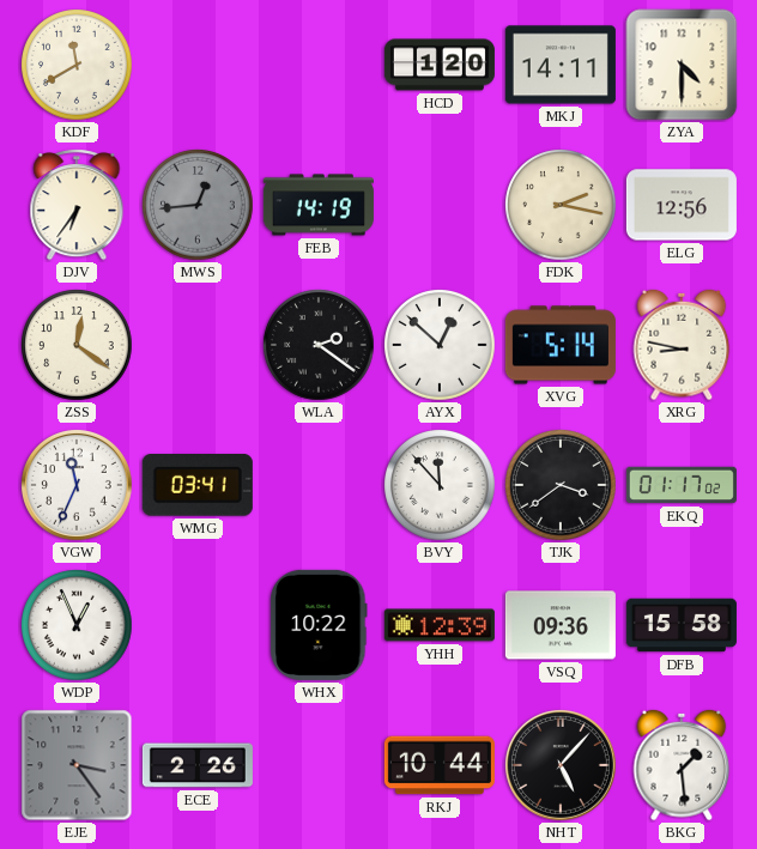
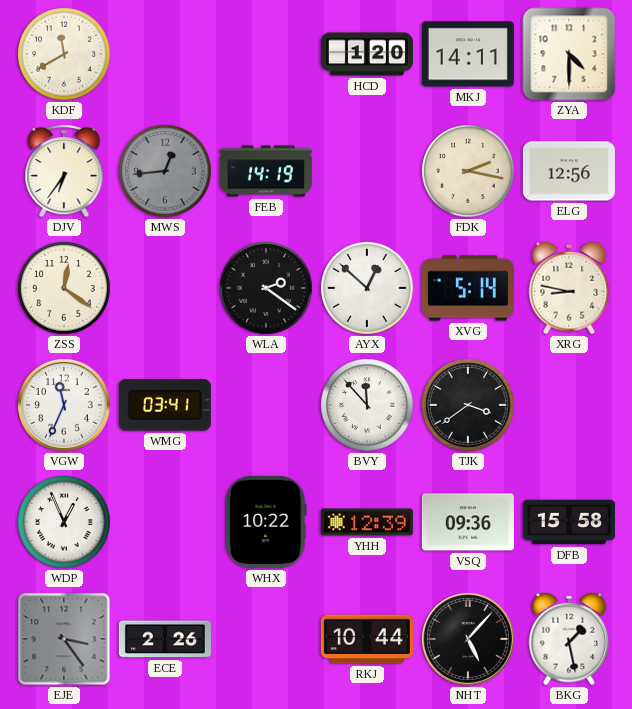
EKQ: 01:17 -> none (682, 485)
BKG: 1:29 -> 1:28 (569, 639)
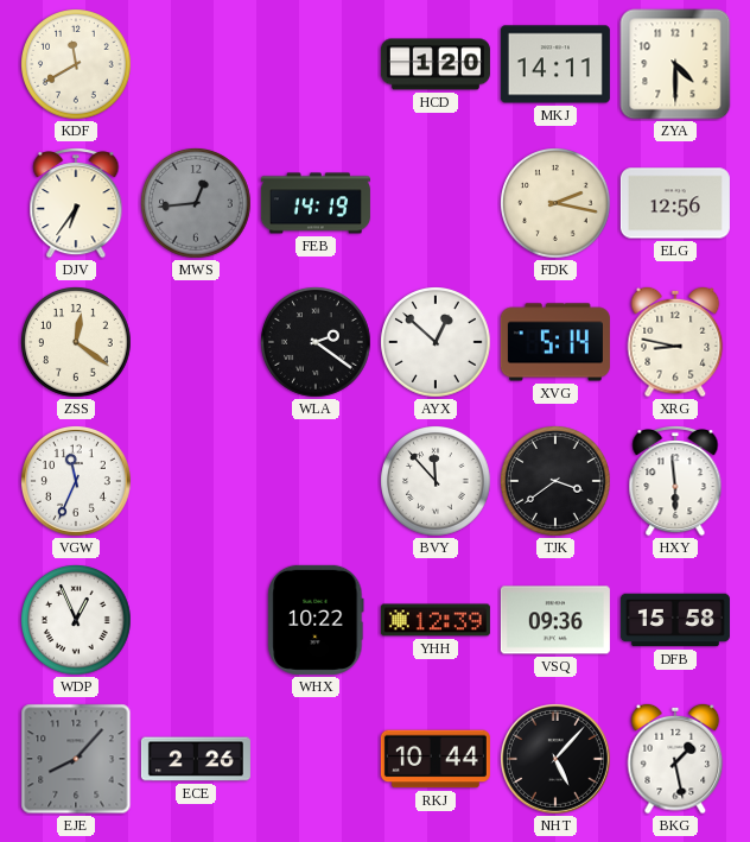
WMG: 03:41 -> none (165, 406)
HXY: none -> 5:59 (675, 482)
EJE: 3:24 -> 8:07 (76, 759)
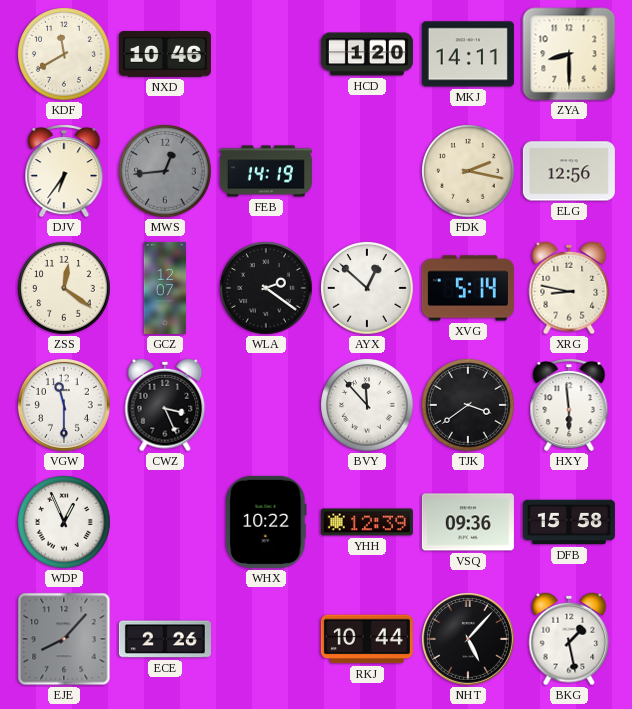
NXD: none -> 10:46 (165, 54)
ZYA: 4:30 -> 8:30 (569, 54)
GCZ: none -> 12:07 (165, 288)
VGW: 11:34 -> 11:30 (64, 405)
CWZ: none -> 3:26 (165, 405)
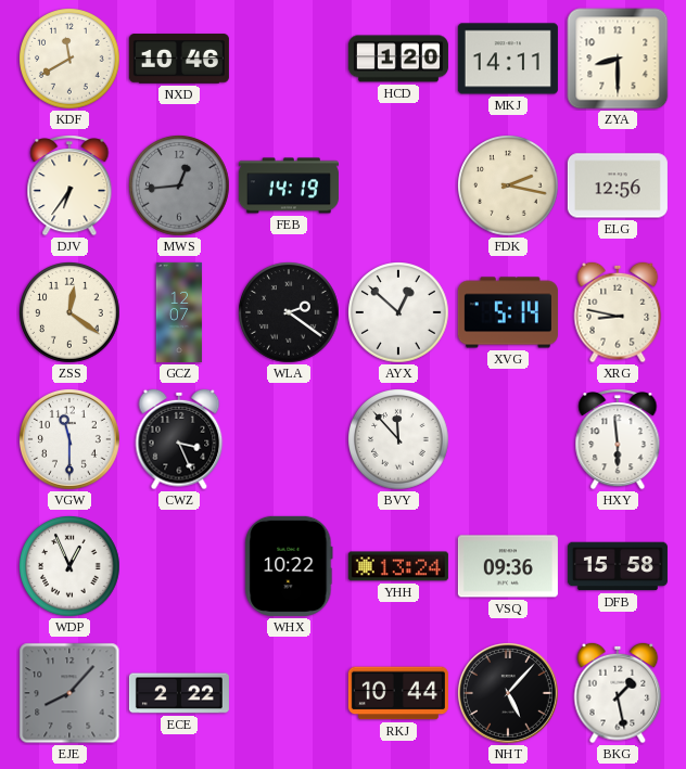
TJK: 3:39 -> none (468, 405)
YHH: 12:39 -> 13:24 (398, 566)
ECE: 2:26 -> 2:22 (179, 693)
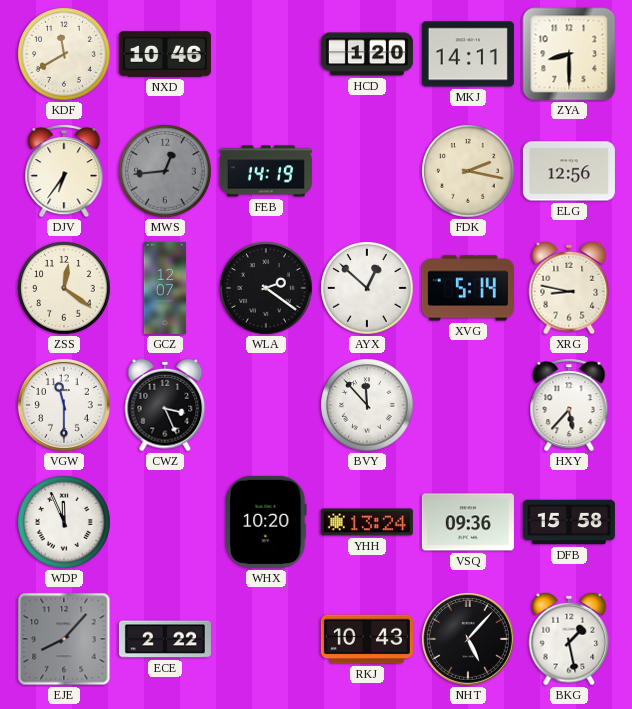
HXY: 5:59 -> 5:37 (569, 406)
WDP: 12:56 -> 11:56 (64, 522)
WHX: 10:22 -> 10:20 (266, 522)
RKJ: 10:44 -> 10:43 (367, 639)
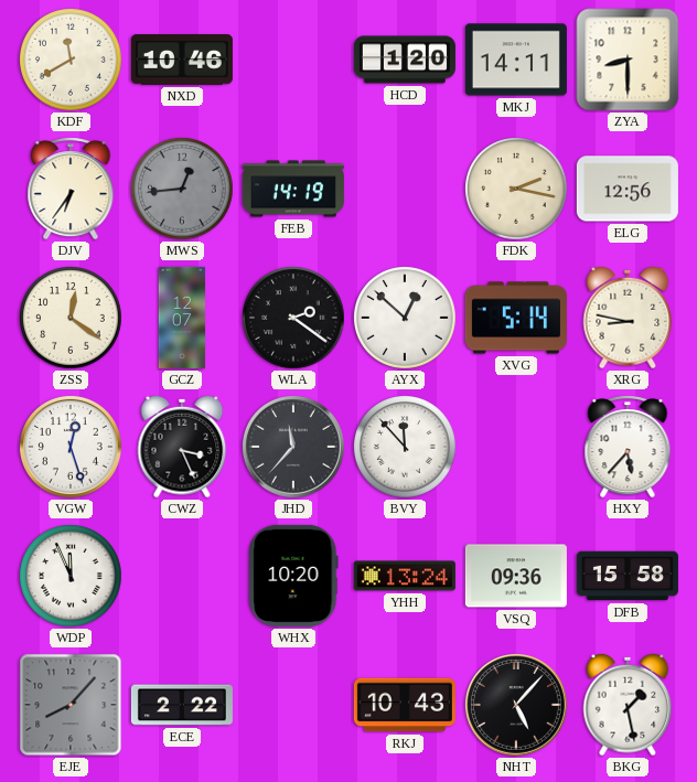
VGW: 11:30 -> 12:27 (71, 447)
JHD: none -> 11:37 (293, 447)
